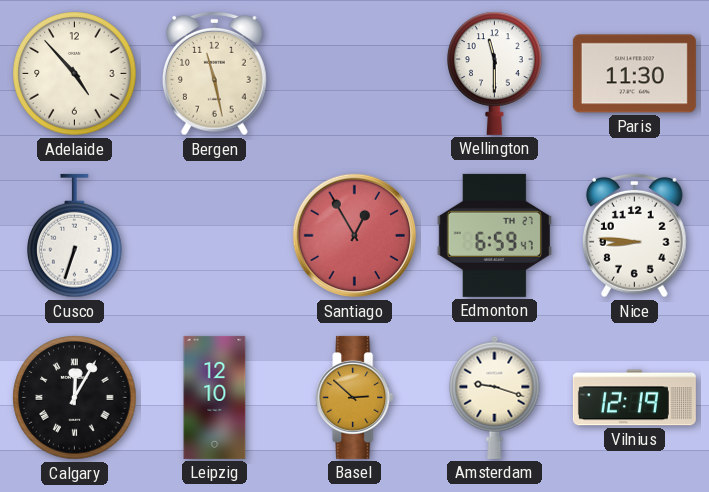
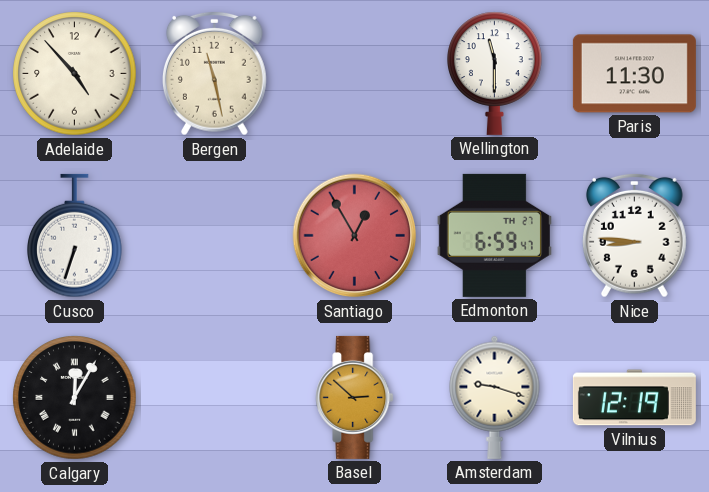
Leipzig: 12:10 -> none (215, 397)
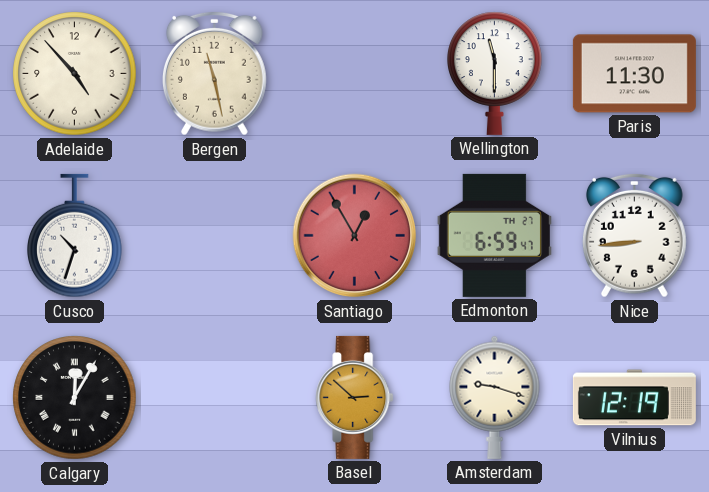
Cusco: 6:33 -> 10:33 (75, 236)
Nice: 8:46 -> 8:44 (635, 235)
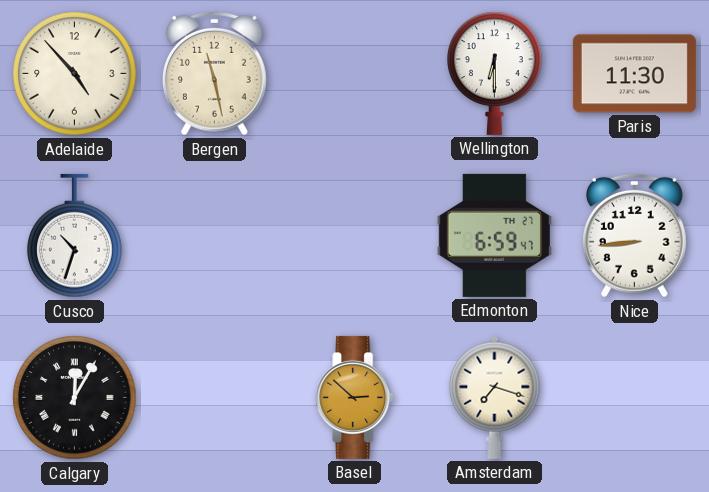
Wellington: 11:30 -> 6:30 (495, 73)
Santiago: 12:55 -> none (355, 236)
Amsterdam: 9:18 -> 7:18 (495, 397)
Vilnius: 12:19 -> none (634, 398)
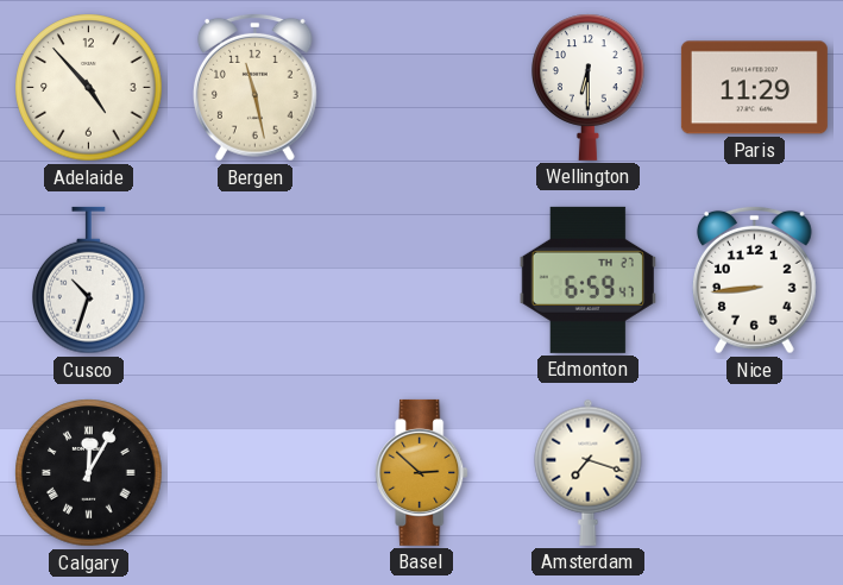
Paris: 11:30 -> 11:29 (754, 88)
